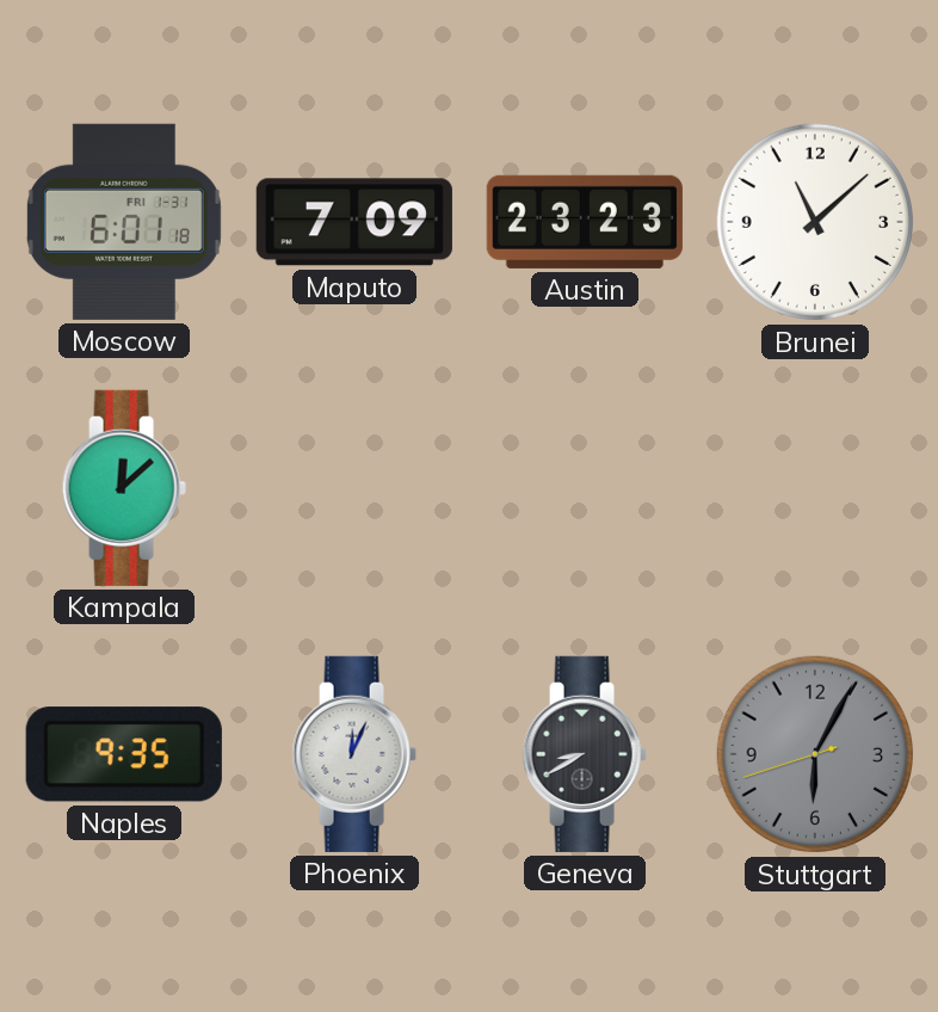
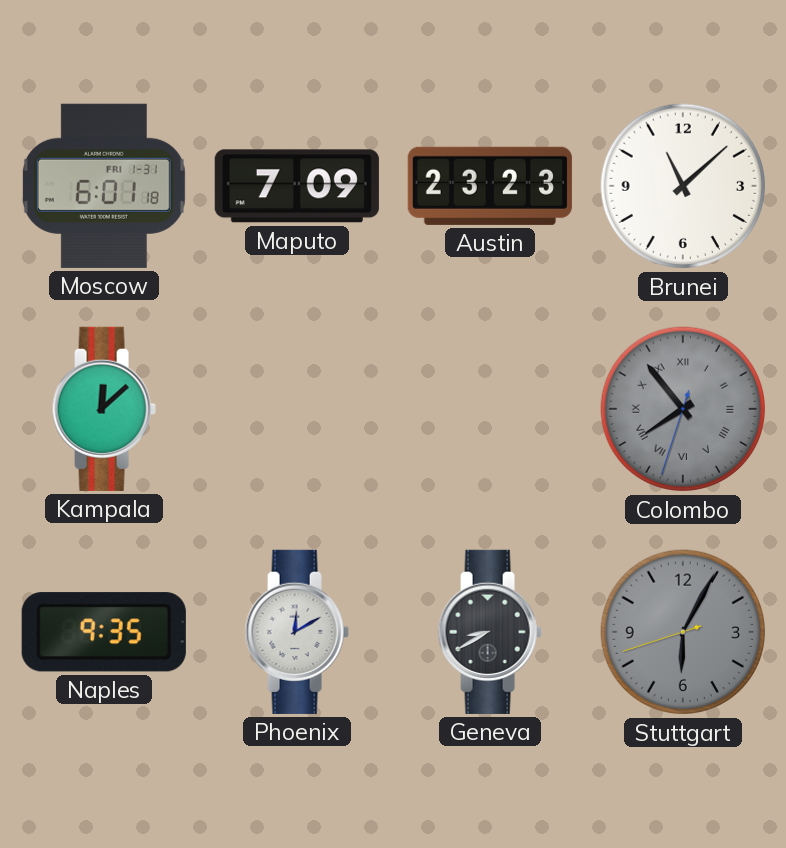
Colombo: none -> 7:53 (683, 409)
Phoenix: 12:04 -> 12:10 (297, 632)
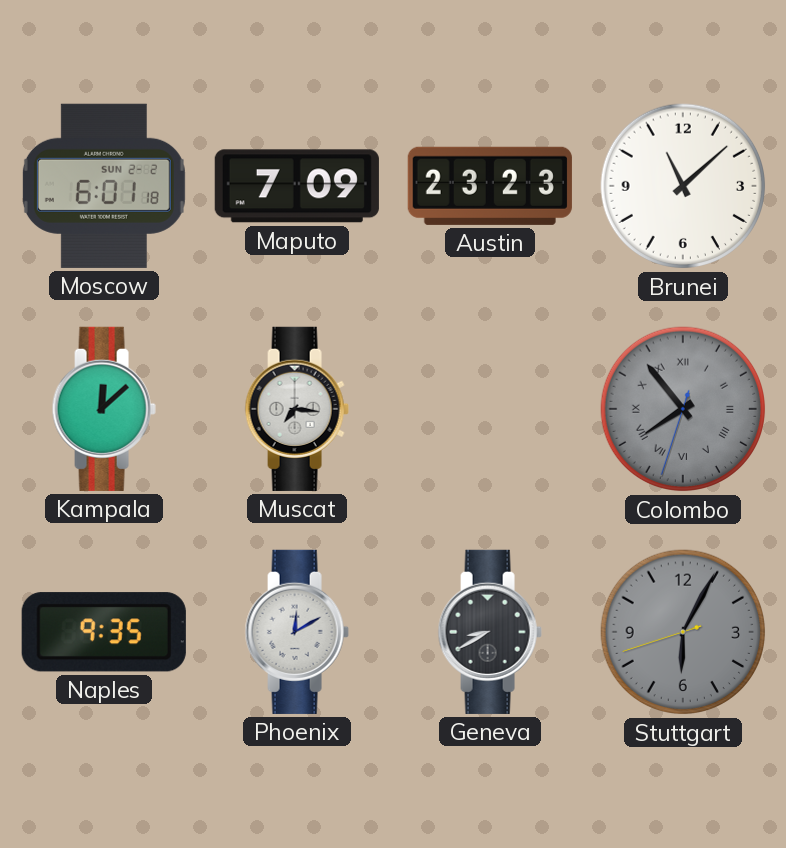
Moscow date: FRI 1-31 -> SUN 2-2 (104, 186)
Muscat: none -> 7:16 (297, 409)
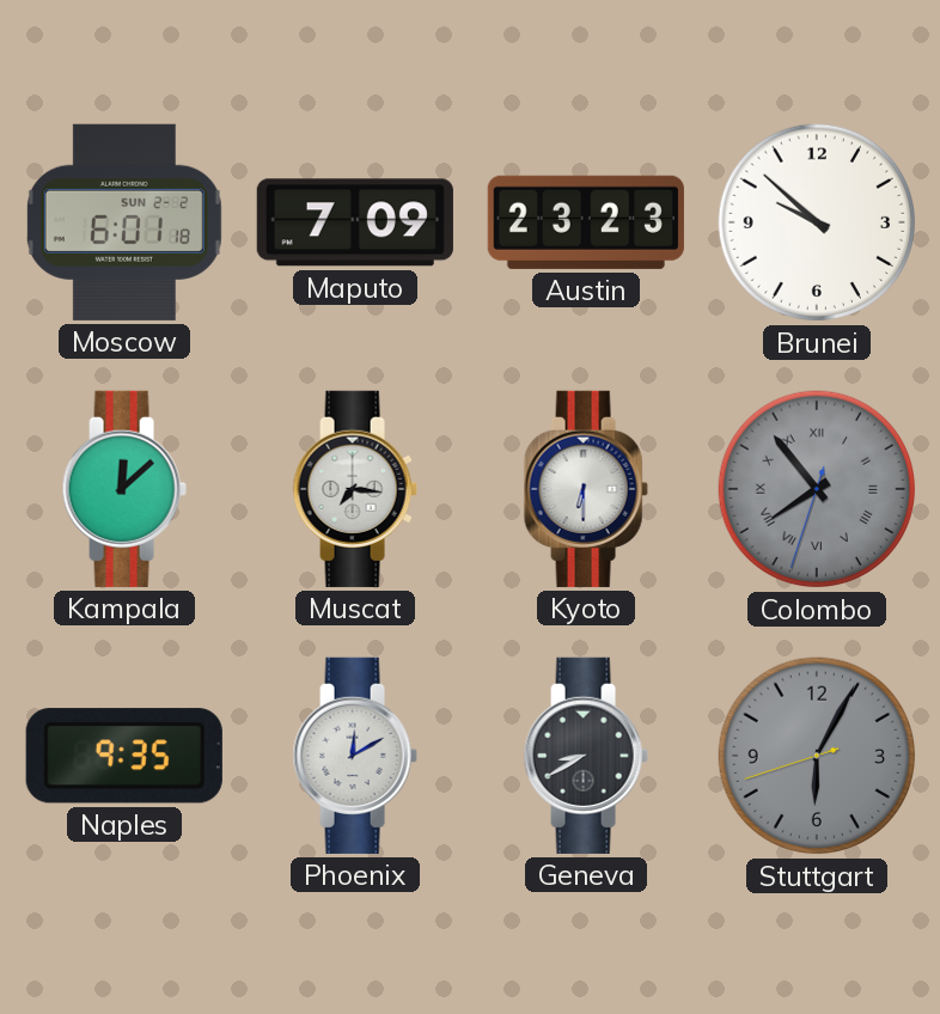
Brunei: 11:08 -> 9:52 (817, 222)
Kyoto: none -> 6:30 (586, 489)
